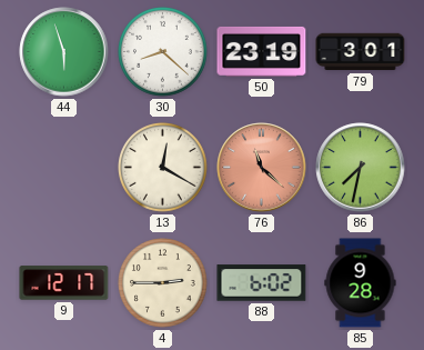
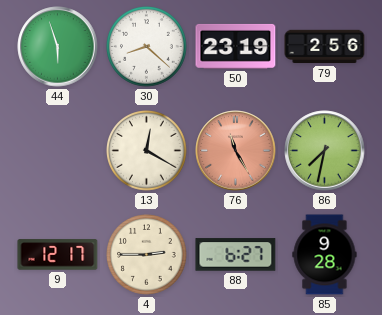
79: 3:01 -> 2:56 (325, 47)
76: 11:22 -> 11:25 (236, 151)
88: 6:02 -> 6:27 (236, 255)
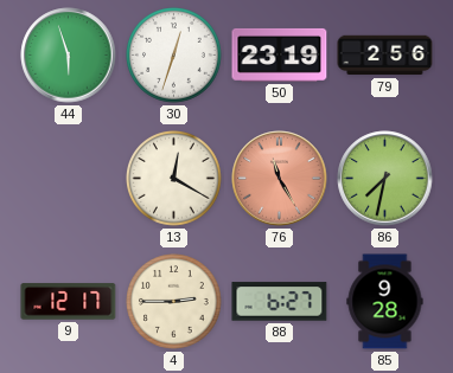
30: 8:22 -> 12:33 (174, 56)
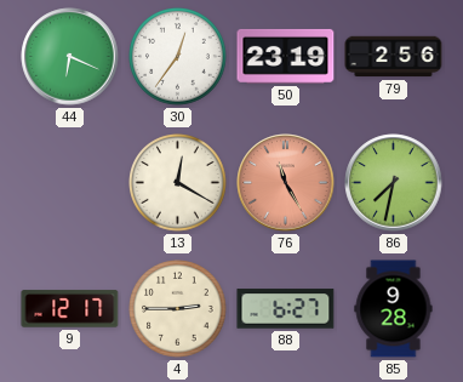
44: 5:57 -> 6:19 (70, 57)
30: 12:33 -> 12:36 (178, 57)
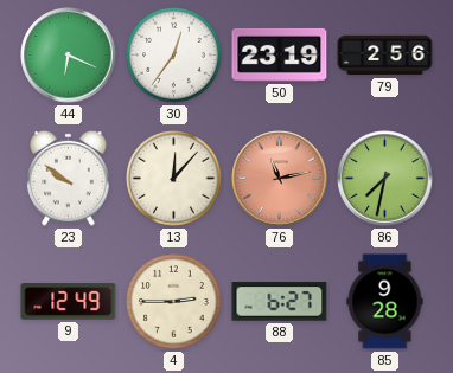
23: none -> 9:51 (69, 178)
13: 12:20 -> 12:07 (174, 179)
76: 11:25 -> 11:13 (280, 179)
9: 12:17 -> 12:49 (69, 302)
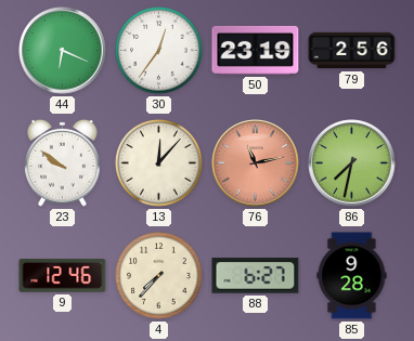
9: 12:49 -> 12:46 (63, 276)
4: 2:45 -> 7:37 (159, 276)
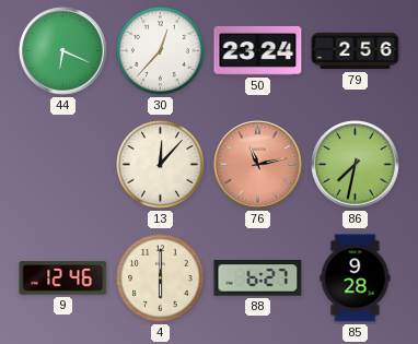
30: 12:36 -> 12:37 (161, 51)
50: 23:19 -> 23:24 (258, 50)
23: 9:51 -> none (63, 162)
4: 7:37 -> 6:00 (161, 278)
